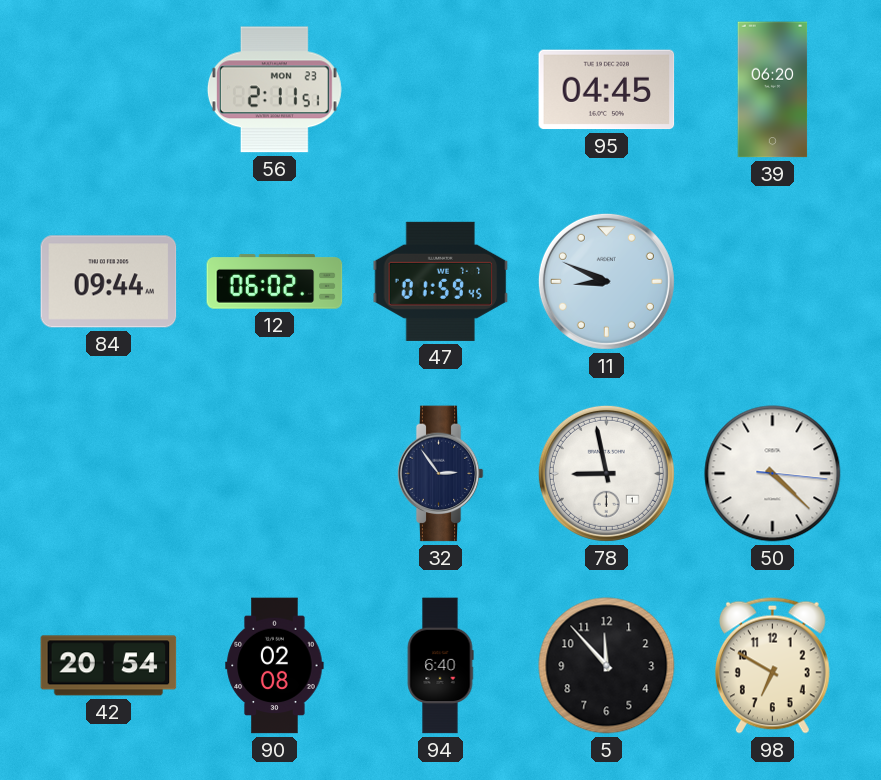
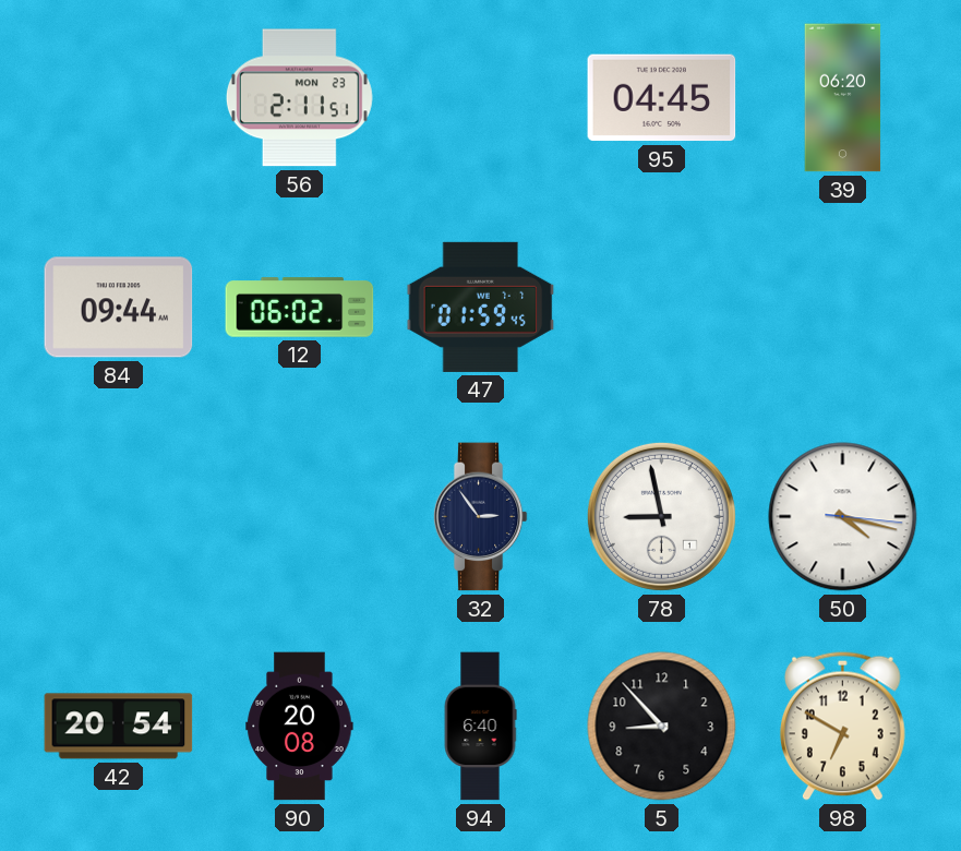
11: 8:49 -> none (606, 281)
50: 4:22 -> 4:17 (843, 517)
90: 02:08 -> 20:08 (300, 727)
5: 11:53 -> 8:53 (662, 727)
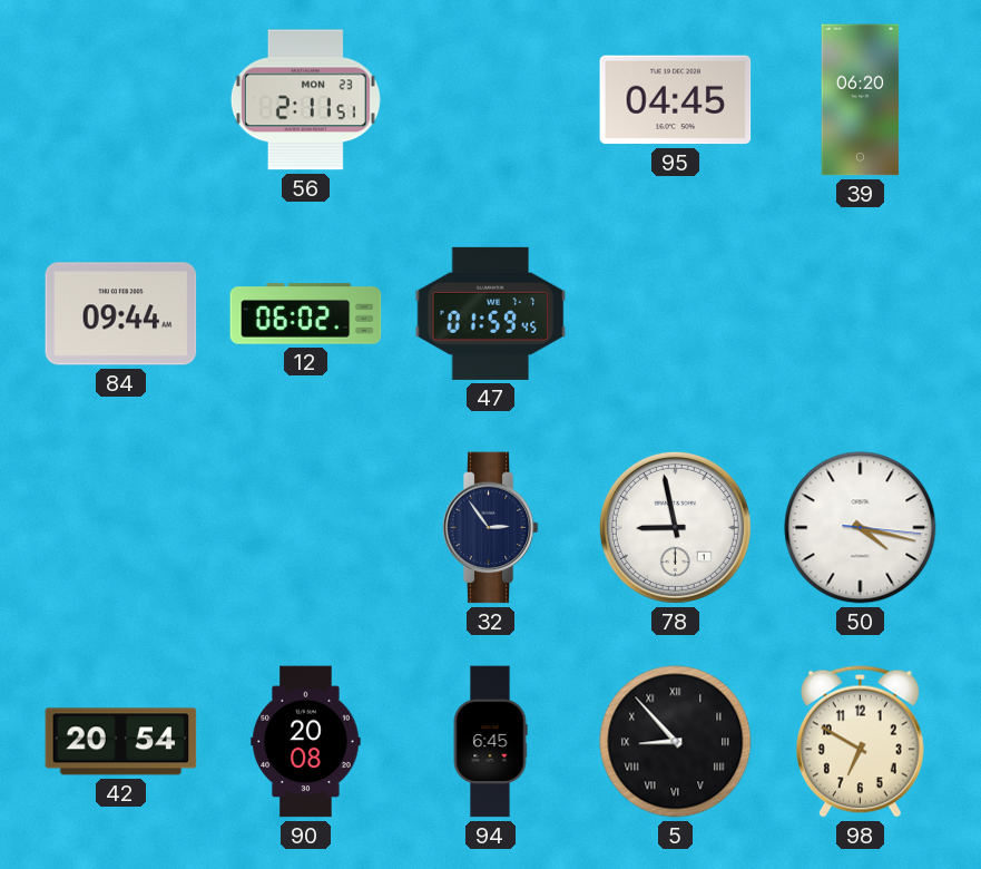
94: 6:40 -> 6:45 (490, 742)
5 numerals: Arabic -> Roman (676, 742)
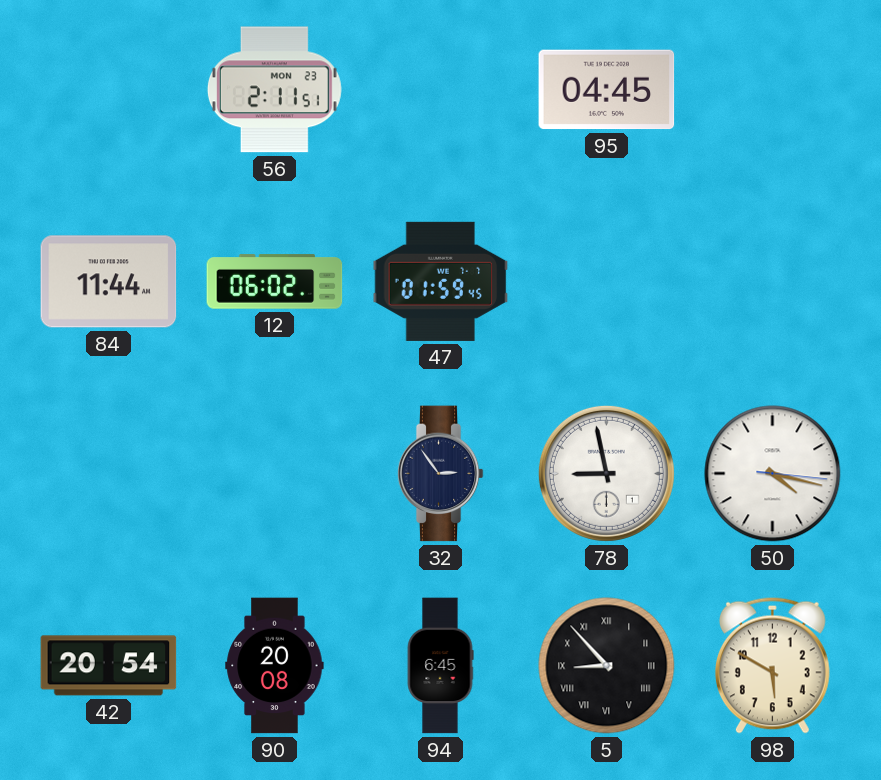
39: 06:20 -> none (861, 100)
84: 09:44 -> 11:44 (109, 282)
98: 6:50 -> 5:50 (772, 665)
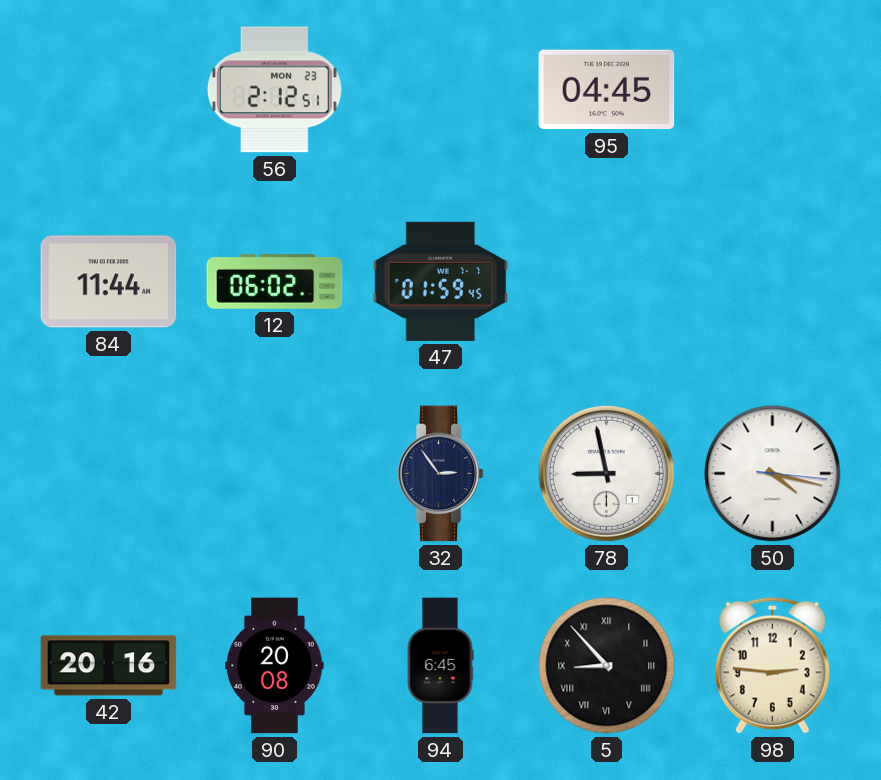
56: 2:11 -> 2:12 (274, 90)
42: 20:54 -> 20:16 (109, 666)
98: 5:50 -> 2:46 (772, 665)
